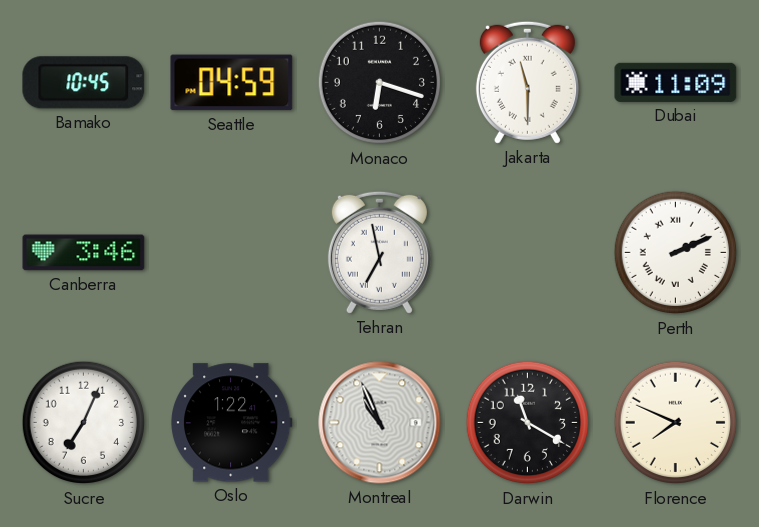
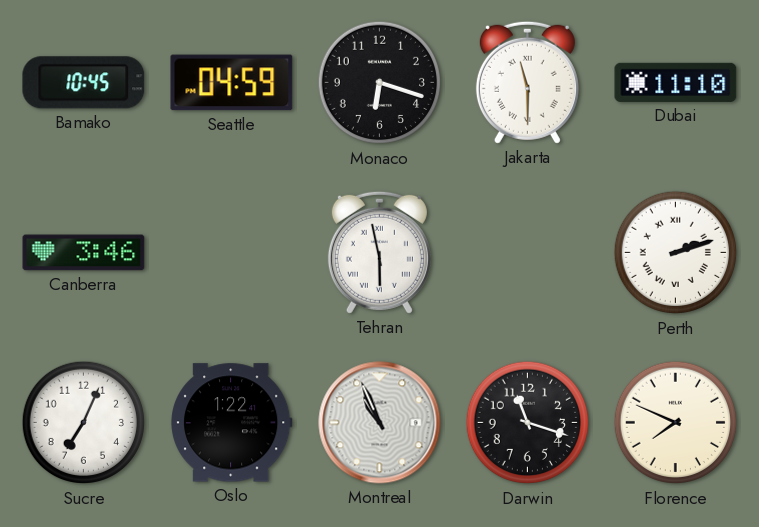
Dubai: 11:09 -> 11:10 (676, 82)
Tehran: 6:58 -> 5:58 (379, 252)
Perth: 2:11 -> 2:12 (676, 253)
Darwin: 11:20 -> 11:18 (528, 423)
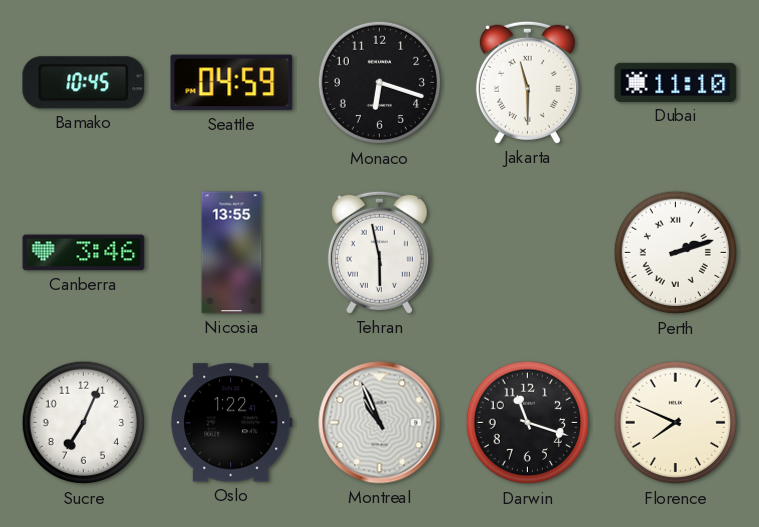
Nicosia: none -> 13:55 (232, 253)
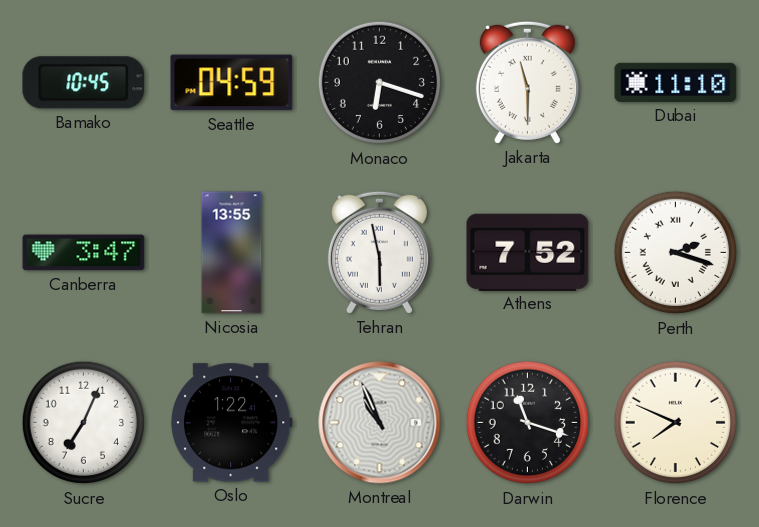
Canberra: 3:46 -> 3:47 (84, 253)
Athens: none -> 7:52 (528, 252)
Perth: 2:12 -> 2:18 (676, 253)
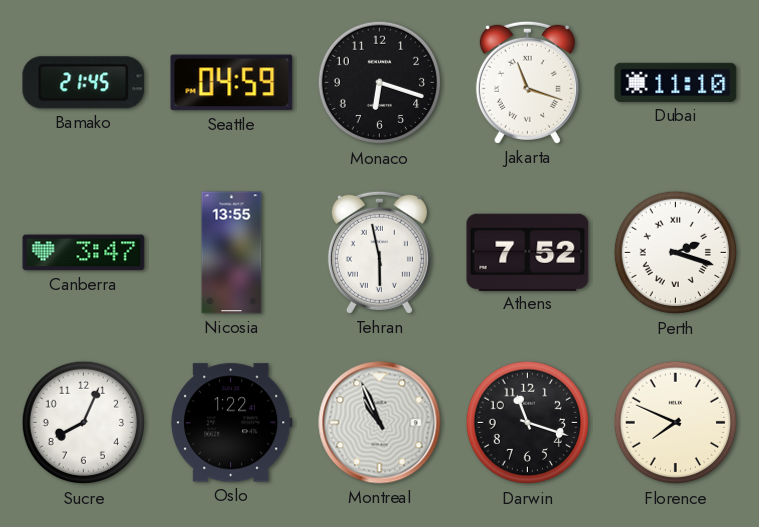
Bamako: 10:45 -> 21:45 (84, 83)
Jakarta: 11:30 -> 11:18 (527, 82)
Sucre: 7:04 -> 8:04 (84, 423)
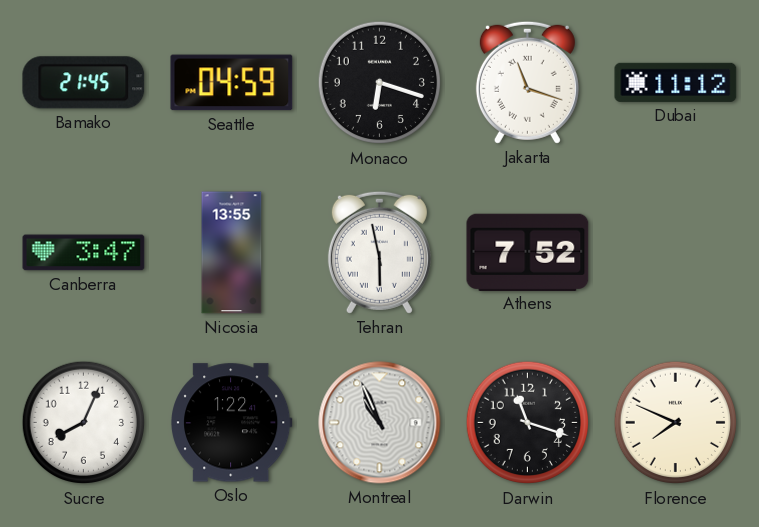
Dubai: 11:10 -> 11:12 (676, 82)
Perth: 2:18 -> none (676, 253)
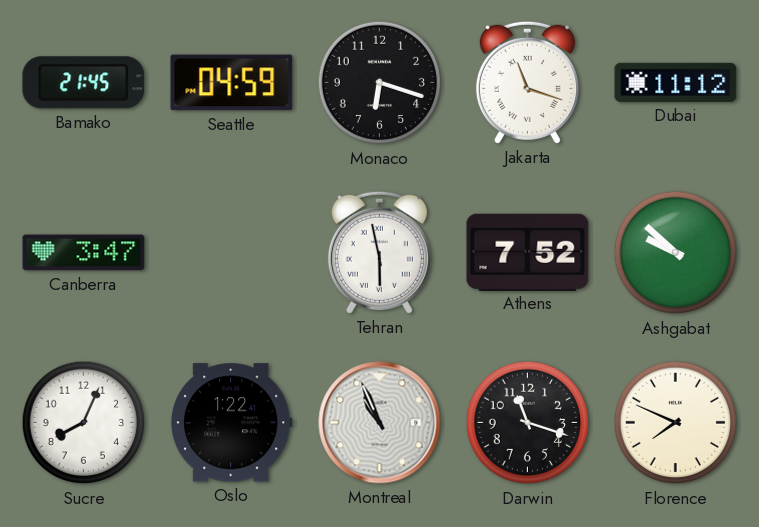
Nicosia: 13:55 -> none (232, 253)
Ashgabat: none -> 9:52 (676, 253)
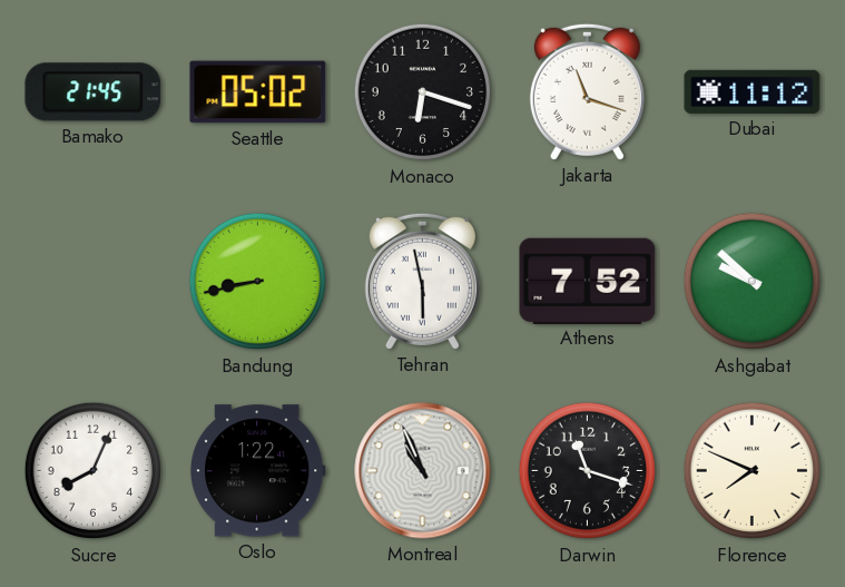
Seattle: 04:59 -> 05:02 (258, 92)
Canberra: 3:47 -> none (84, 253)
Bandung: none -> 8:43 (258, 282)
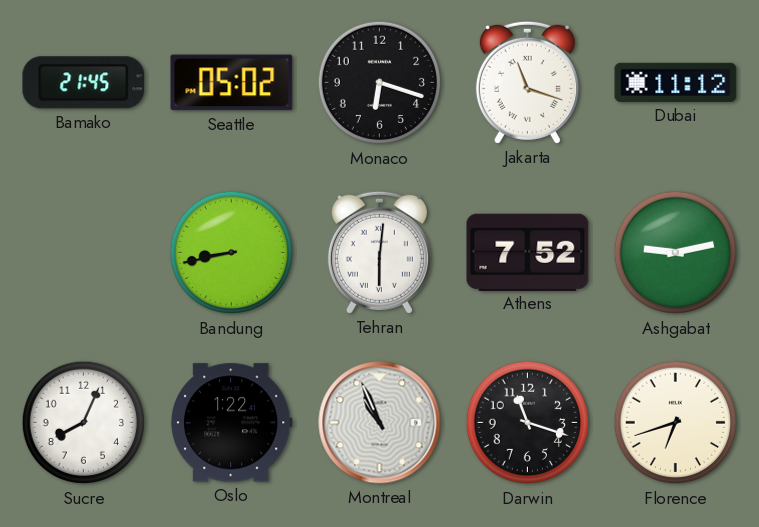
Tehran: 5:58 -> 6:01 (379, 252)
Ashgabat: 9:52 -> 9:13 (676, 253)
Florence: 7:49 -> 6:42 (676, 423)
